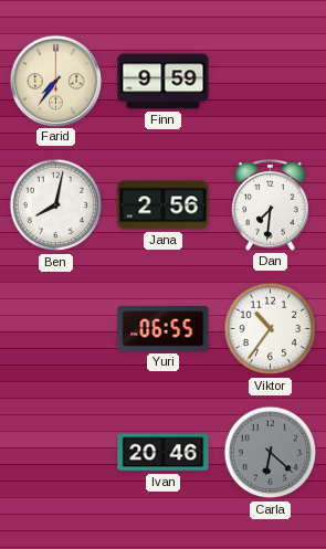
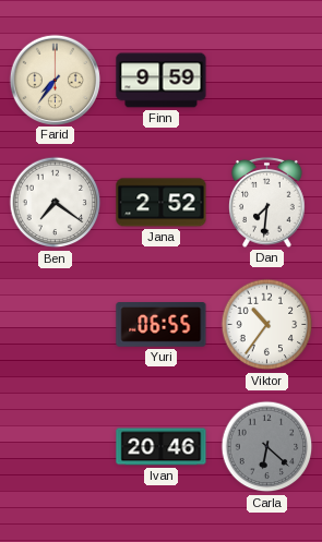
Ben: 8:02 -> 7:21 (56, 203)
Jana: 2:56 -> 2:52 (162, 203)
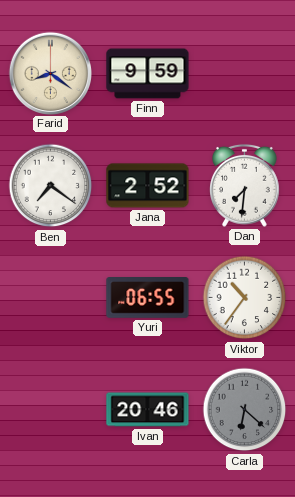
Farid: 7:36 -> 8:21 (50, 73)
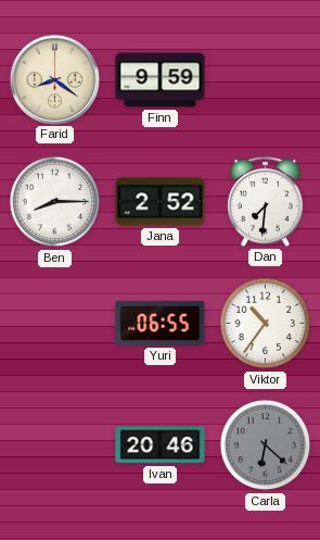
Ben: 7:21 -> 8:15 (55, 202)
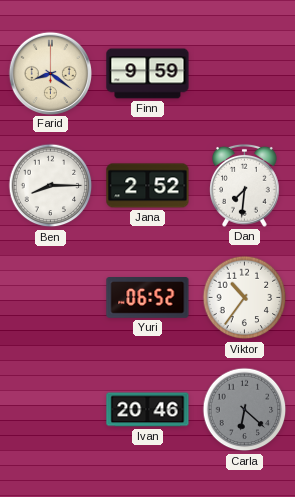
Yuri: 06:55 -> 06:52 (148, 298)
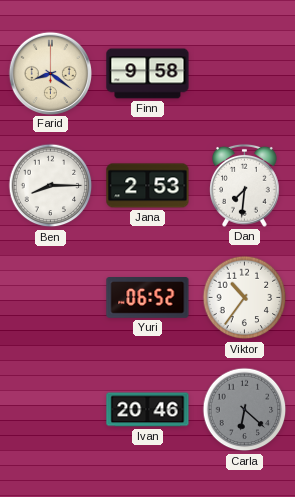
Finn: 9:59 -> 9:58 (148, 74)
Jana: 2:52 -> 2:53 (148, 186)
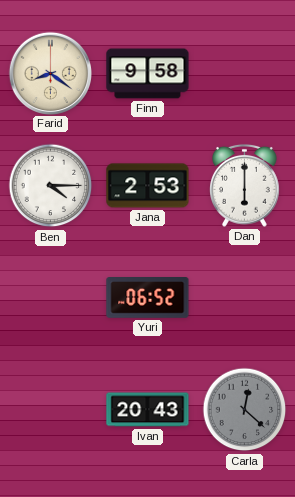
Ben: 8:15 -> 4:15 (51, 186)
Dan: 7:31 -> 6:00 (245, 185)
Viktor: 10:36 -> none (245, 298)
Ivan: 20:46 -> 20:43 (148, 410)
Carla: 6:22 -> 12:22 (245, 410)
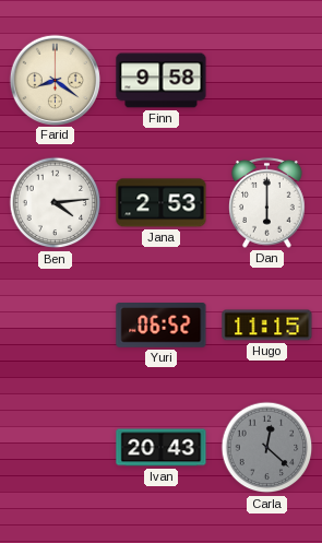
Ben: 4:15 -> 4:14 (56, 203)
Hugo: none -> 11:15 (267, 326)
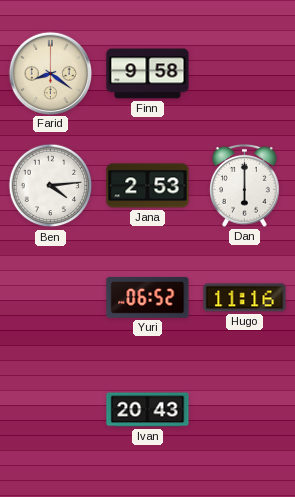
Hugo: 11:15 -> 11:16 (245, 298)
Carla: 12:22 -> none (267, 448)
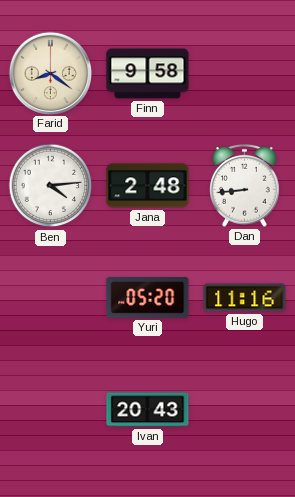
Jana: 2:53 -> 2:48 (148, 186)
Dan: 6:00 -> 8:44 (245, 185)
Yuri: 06:52 -> 05:20 (148, 298)
